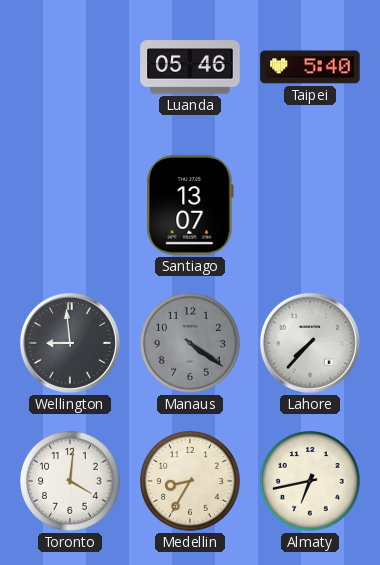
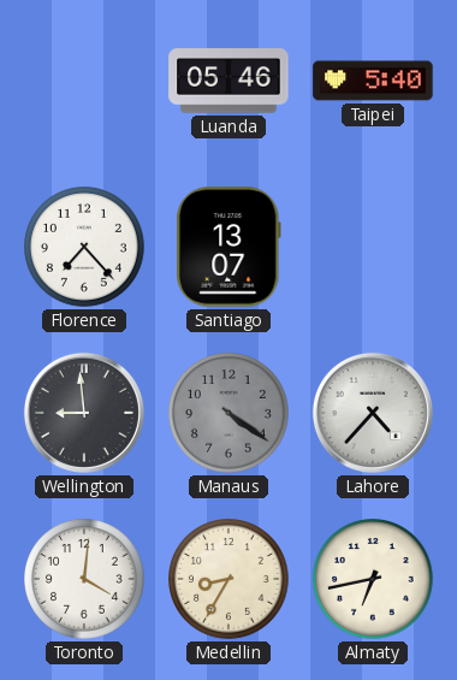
Florence: none -> 7:23 (85, 248)
Lahore: 7:37 -> 4:37 (373, 413)
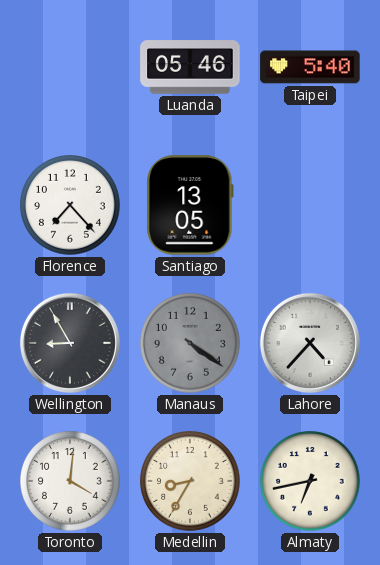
Santiago: 13:07 -> 13:05 (190, 205)
Wellington: 8:59 -> 8:55 (70, 343)
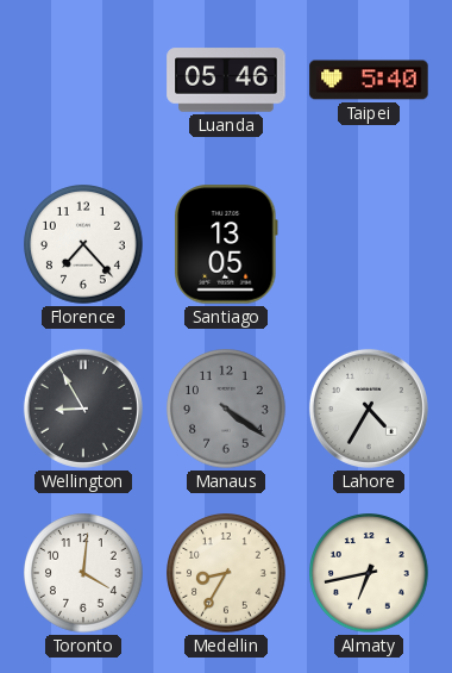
Lahore: 4:37 -> 4:35 (369, 409)
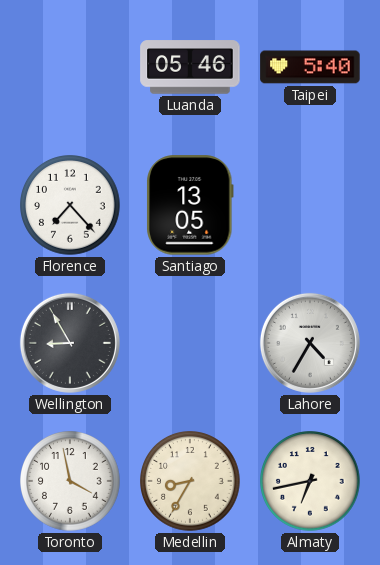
Manaus: 4:21 -> none (227, 410)
Toronto: 4:01 -> 3:58 (71, 482)
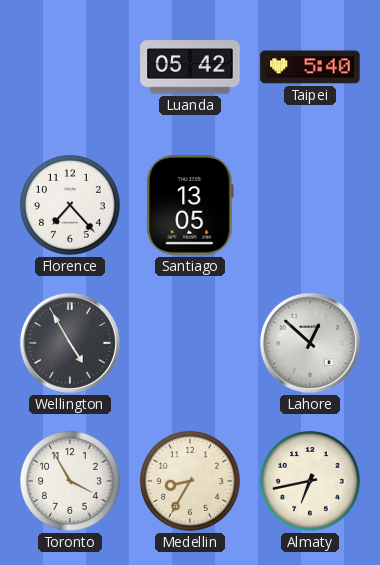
Luanda: 05:46 -> 05:42 (190, 67)
Wellington: 8:55 -> 4:55 (70, 343)
Lahore: 4:35 -> 12:52 (310, 343)
Toronto: 3:58 -> 3:55 (71, 482)
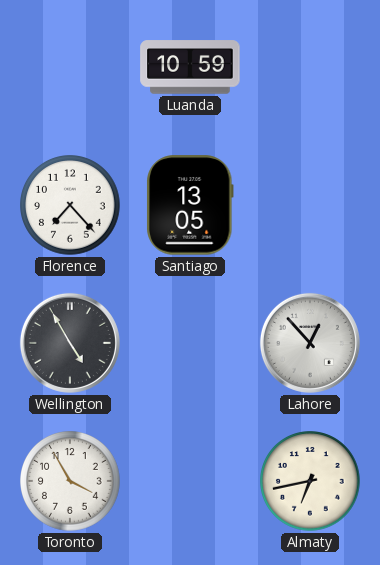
Luanda: 05:42 -> 10:59 (190, 67)
Taipei: 5:40 -> none (310, 67)
Lahore: 12:52 -> 12:53 (310, 343)
Medellin: 8:35 -> none (191, 482)
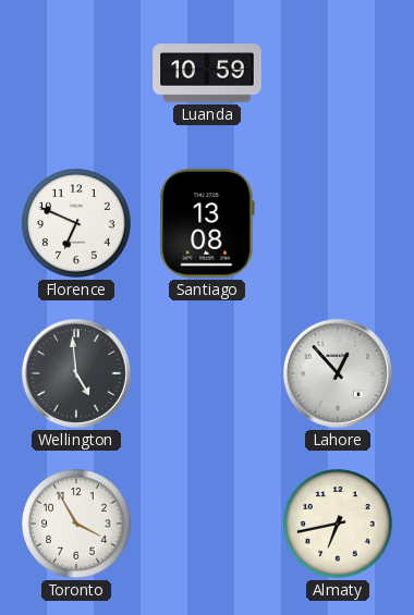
Florence: 7:23 -> 6:49 (77, 224)
Santiago: 13:05 -> 13:08 (207, 223)
Wellington: 4:55 -> 4:59 (76, 373)
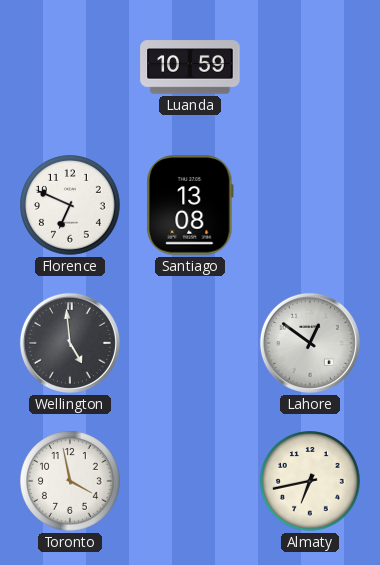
Lahore: 12:53 -> 12:51 (310, 343)
Toronto: 3:55 -> 3:58 (71, 482)
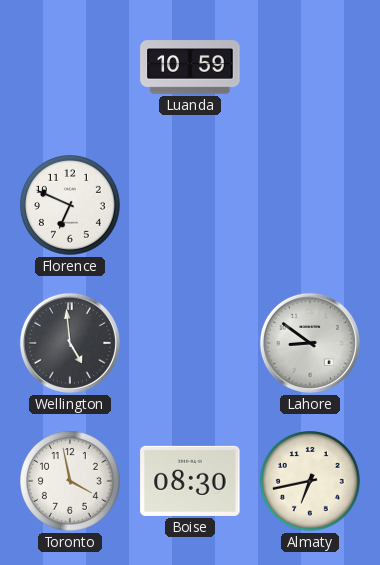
Santiago: 13:08 -> none (190, 205)
Lahore: 12:51 -> 8:51 (310, 343)
Boise: none -> 08:30 (190, 481)
